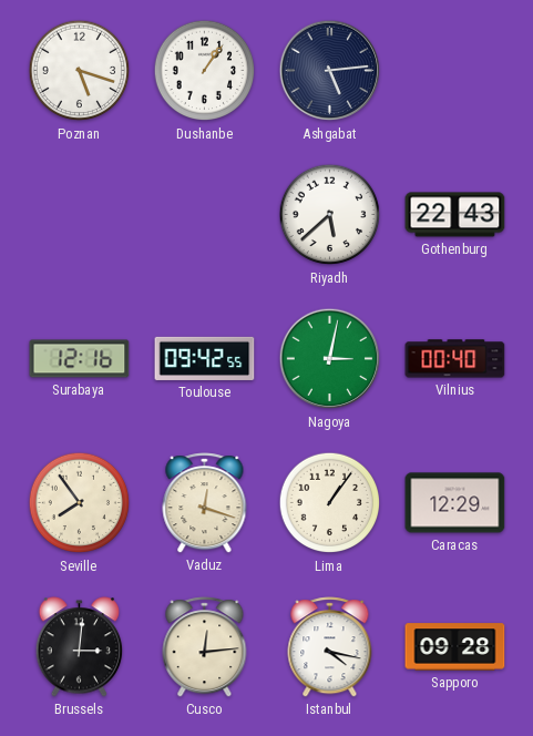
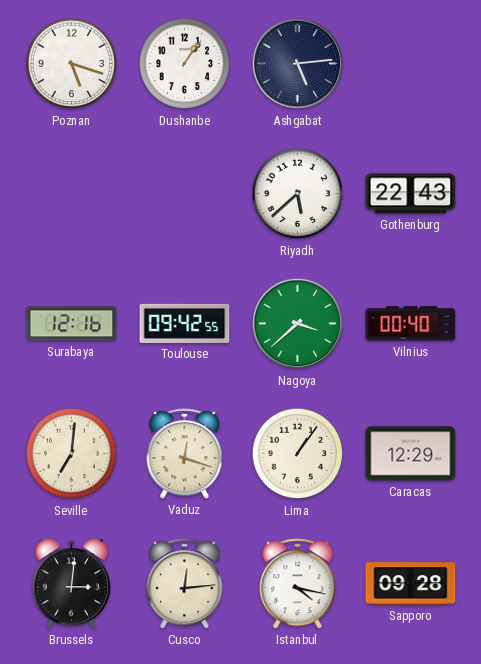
Nagoya: 3:02 -> 3:38 (298, 324)
Seville: 7:54 -> 7:01 (72, 454)
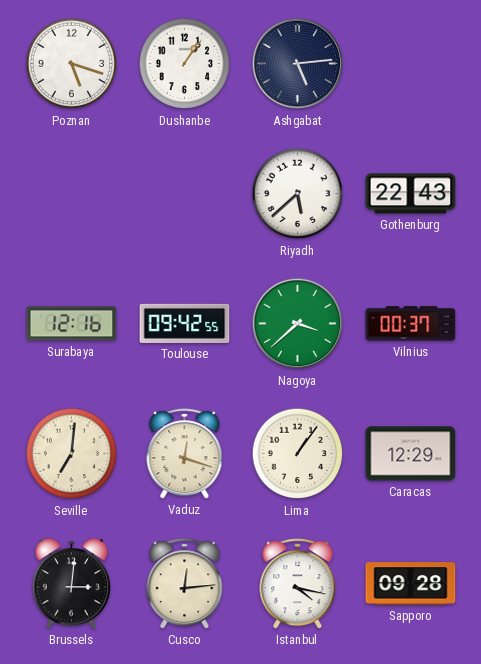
Vilnius: 00:40 -> 00:37 (411, 324)
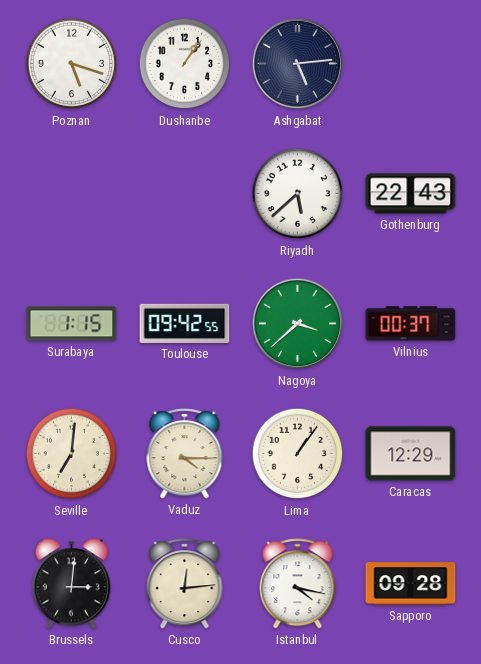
Surabaya: 12:16 -> 1:15 (72, 324)
Vaduz: 12:18 -> 4:15 (185, 454)
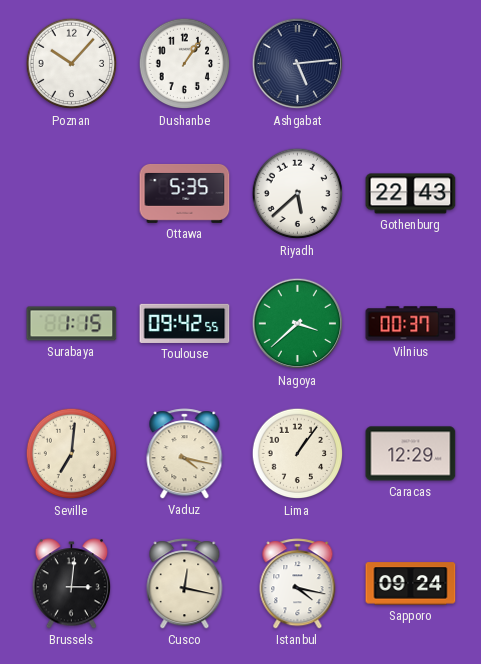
Poznan: 5:18 -> 10:07 (72, 64)
Ottawa: none -> 5:35 (185, 193)
Vaduz: 4:15 -> 4:17 (185, 454)
Cusco: 12:14 -> 12:17 (185, 584)
Sapporo: 09:28 -> 09:24 (411, 584)
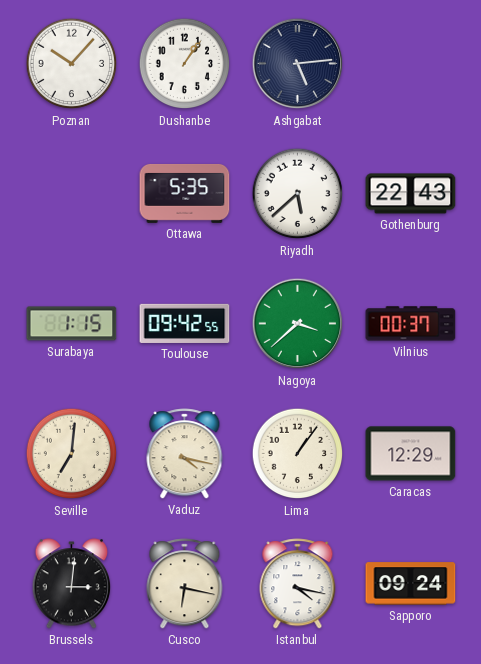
Cusco: 12:17 -> 6:17 (185, 584)
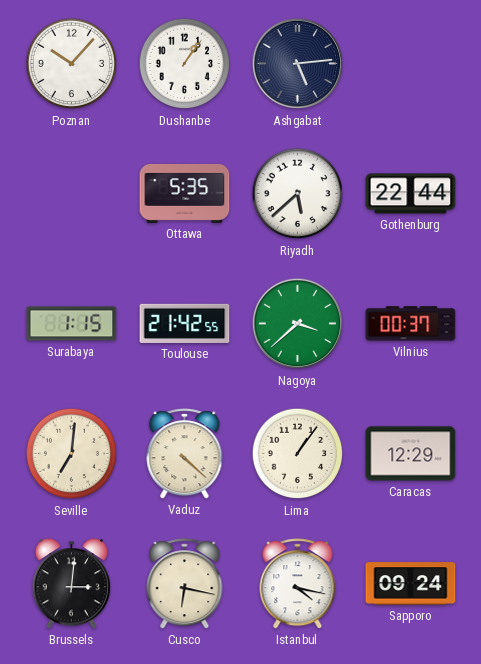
Gothenburg: 22:43 -> 22:44 (411, 194)
Toulouse: 09:42 -> 21:42 (185, 323)
Vaduz: 4:17 -> 4:22 (185, 454)
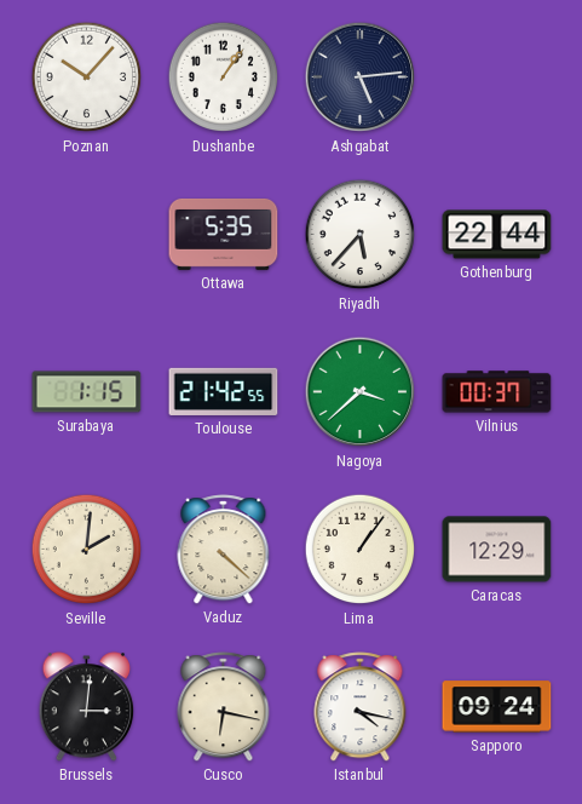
Riyadh: 5:38 -> 5:37 (361, 235)
Seville: 7:01 -> 2:01 (87, 550)
